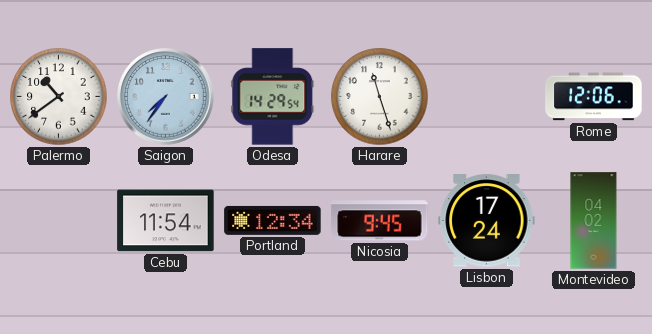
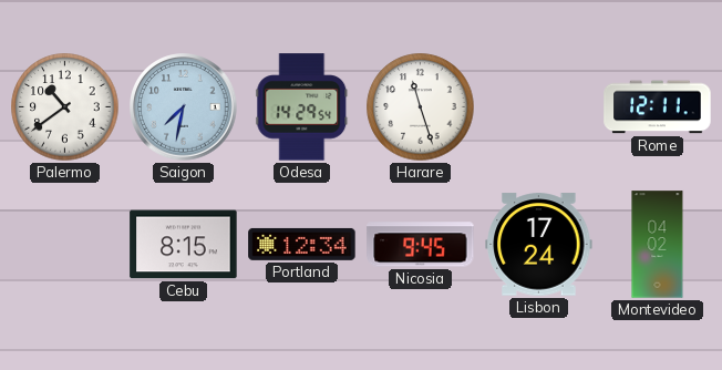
Saigon: 7:36 -> 7:32 (184, 107)
Rome: 12:06 -> 12:11 (658, 107)
Cebu: 11:54 -> 8:15 (184, 245)
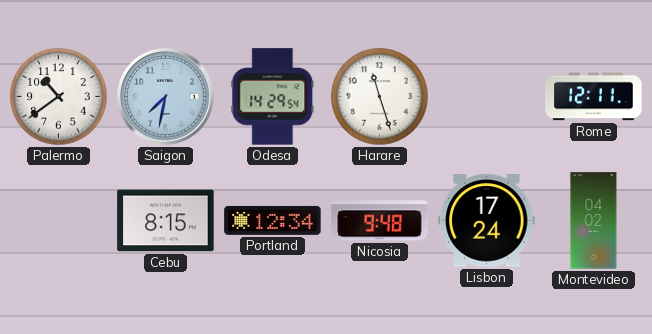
Nicosia: 9:45 -> 9:48 (380, 221)
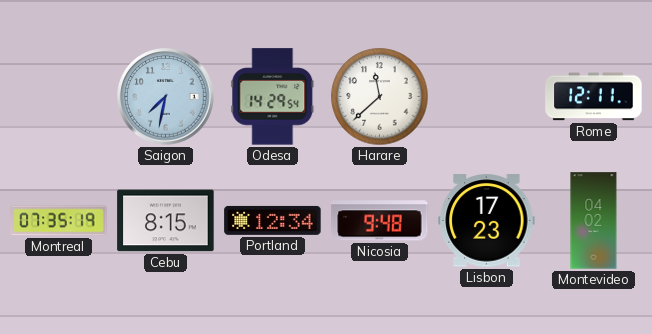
Palermo: 10:39 -> none (59, 97)
Harare: 11:27 -> 11:38 (380, 97)
Montreal: none -> 07:35 (59, 221)
Lisbon: 17:24 -> 17:23 (487, 221)
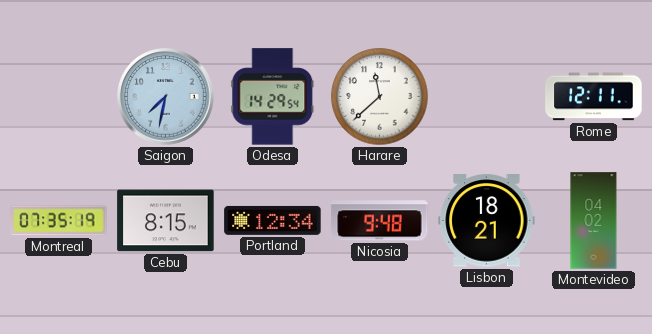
Lisbon: 17:23 -> 18:21 (487, 221)
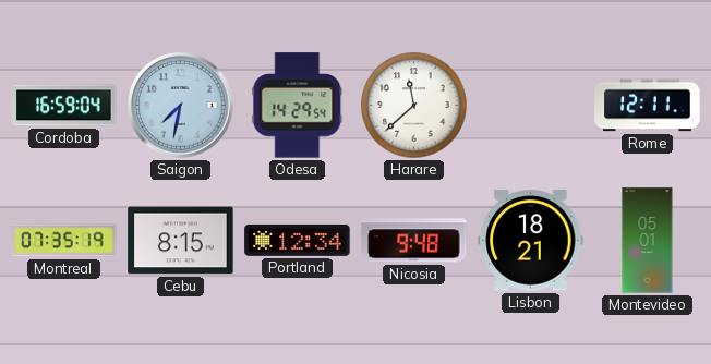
Cordoba: none -> 16:59 (64, 106)
Montevideo: 04:02 -> 05:01 (648, 241)
